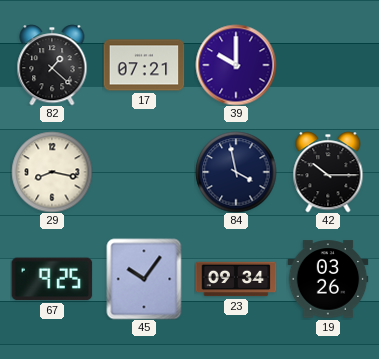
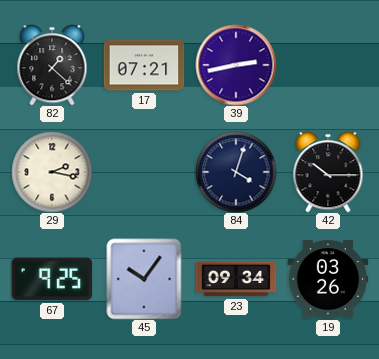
39: 10:00 -> 2:43 (236, 65)
29: 8:17 -> 2:17 (52, 172)
84: 3:58 -> 4:03 (236, 172)
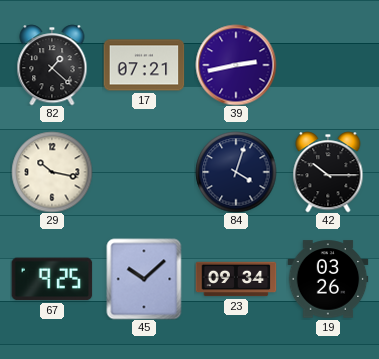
29: 2:17 -> 10:17 (52, 172)
45: 10:06 -> 10:08 (144, 279)
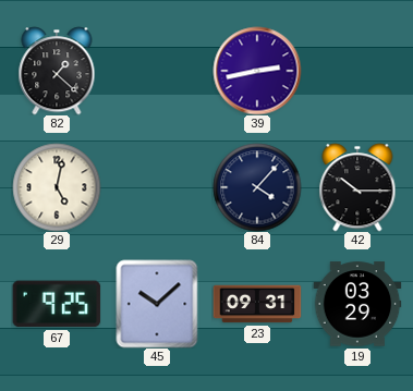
17: 07:21 -> none (144, 65)
29: 10:17 -> 5:02 (57, 187)
84: 4:03 -> 4:07 (257, 187)
23: 09:34 -> 09:31 (257, 304)
19: 03:26 -> 03:29 (357, 304)
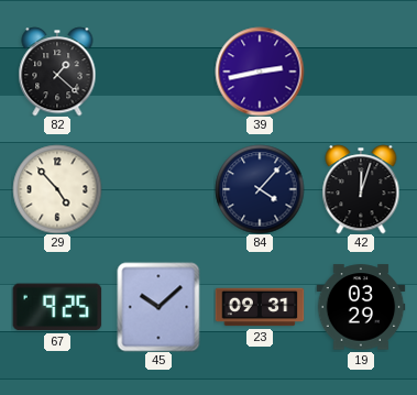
29: 5:02 -> 4:53 (57, 189)
42: 10:15 -> 12:03 (361, 189)
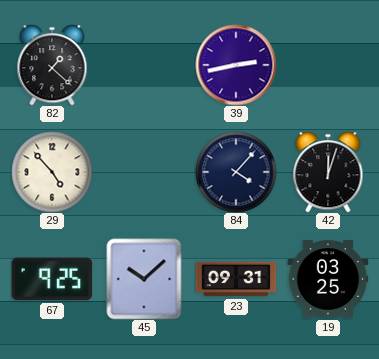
19: 03:29 -> 03:25 (328, 279)
